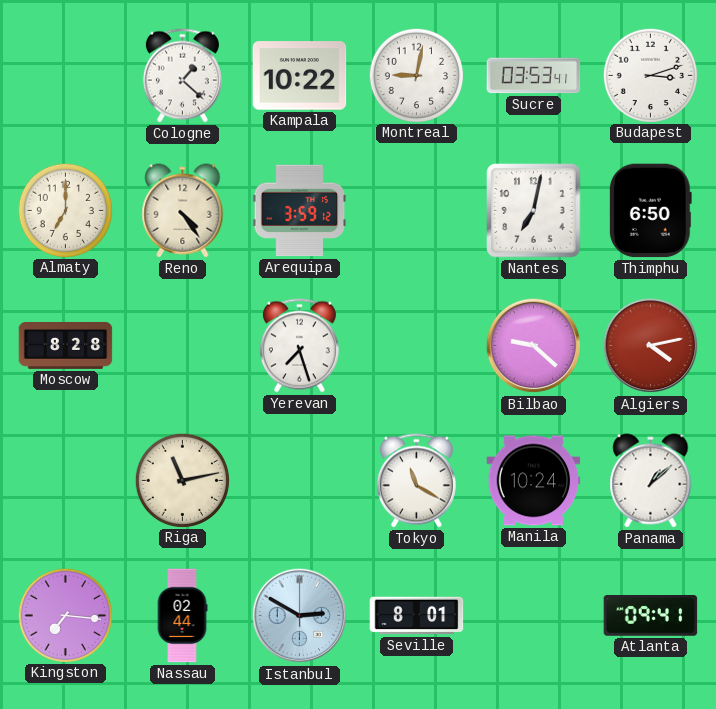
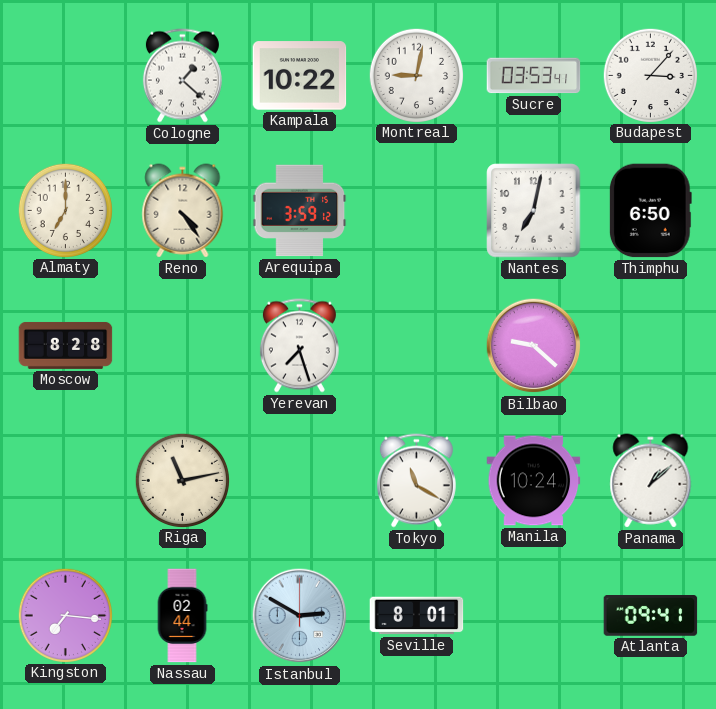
Budapest: 3:12 -> 3:07 (650, 75)
Algiers: 4:13 -> none (651, 346)
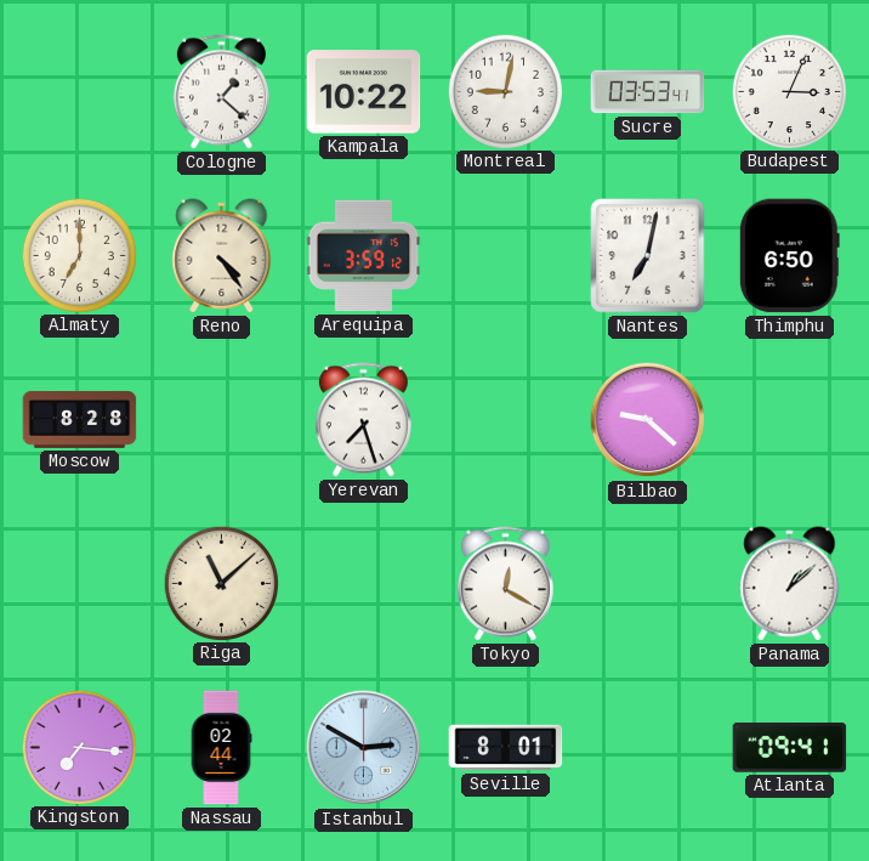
Budapest: 3:07 -> 3:04 (789, 91)
Riga: 11:13 -> 11:08 (221, 583)
Tokyo: 11:20 -> 12:20 (505, 584)
Manila: 10:24 -> none (534, 481)
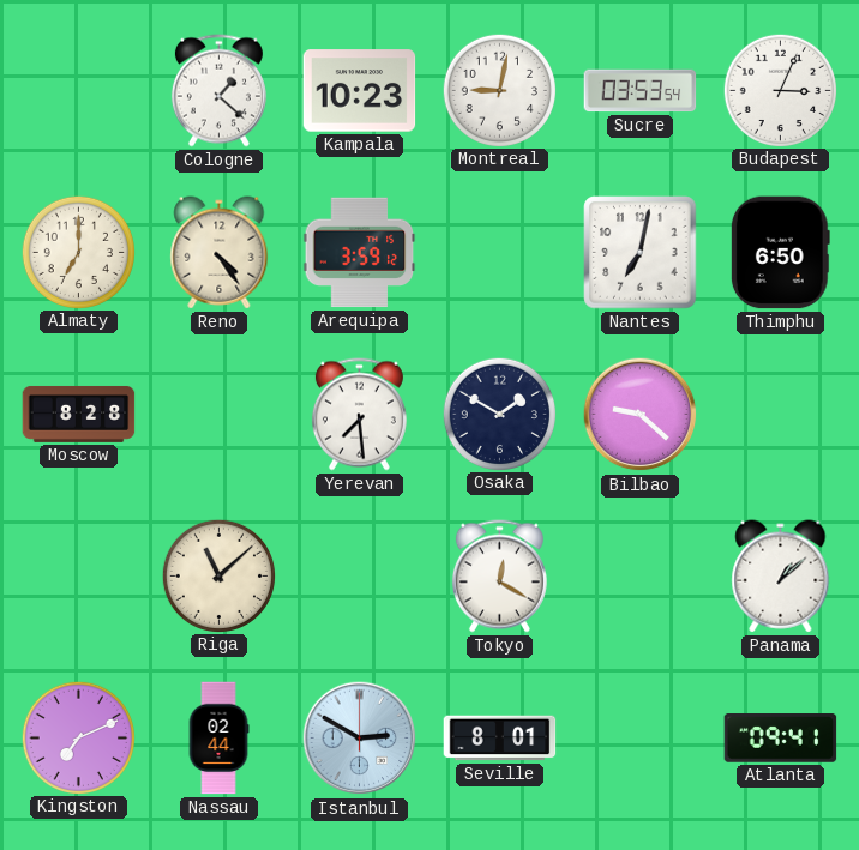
Kampala: 10:22 -> 10:23 (360, 91)
Sucre: 03:53:41 -> 03:53:54 (641, 91)
Yerevan: 7:27 -> 7:29 (359, 415)
Osaka: none -> 1:50 (499, 414)
Kingston: 7:16 -> 7:11 (78, 737)
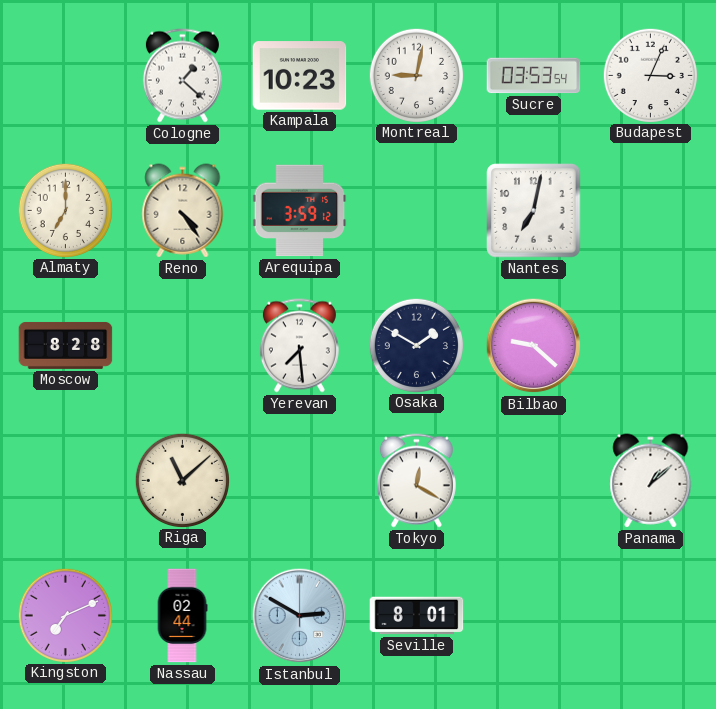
Thimphu: 6:50 -> none (780, 253)
Atlanta: 09:41 -> none (781, 739)
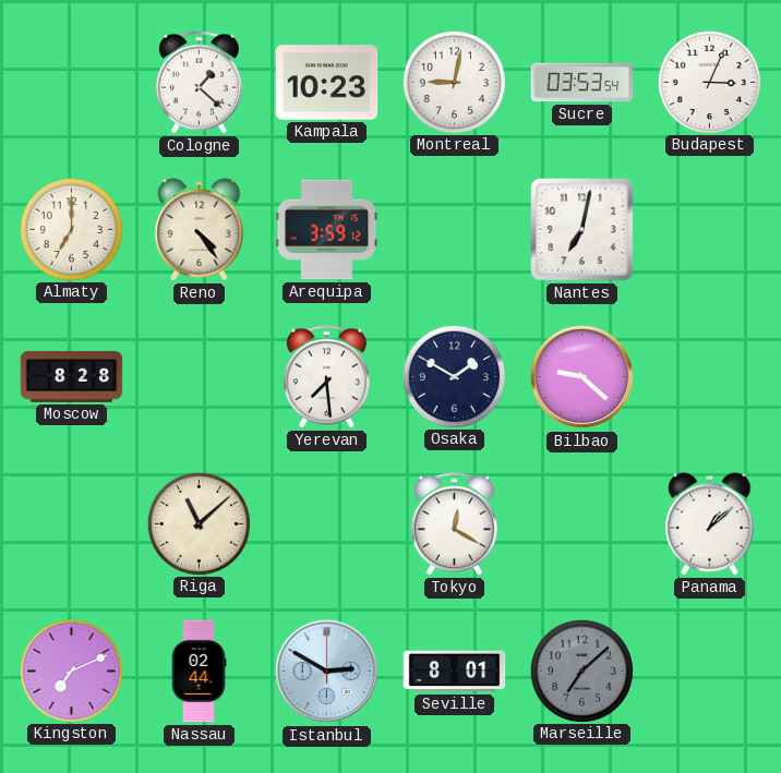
Marseille: none -> 7:08 (581, 671)
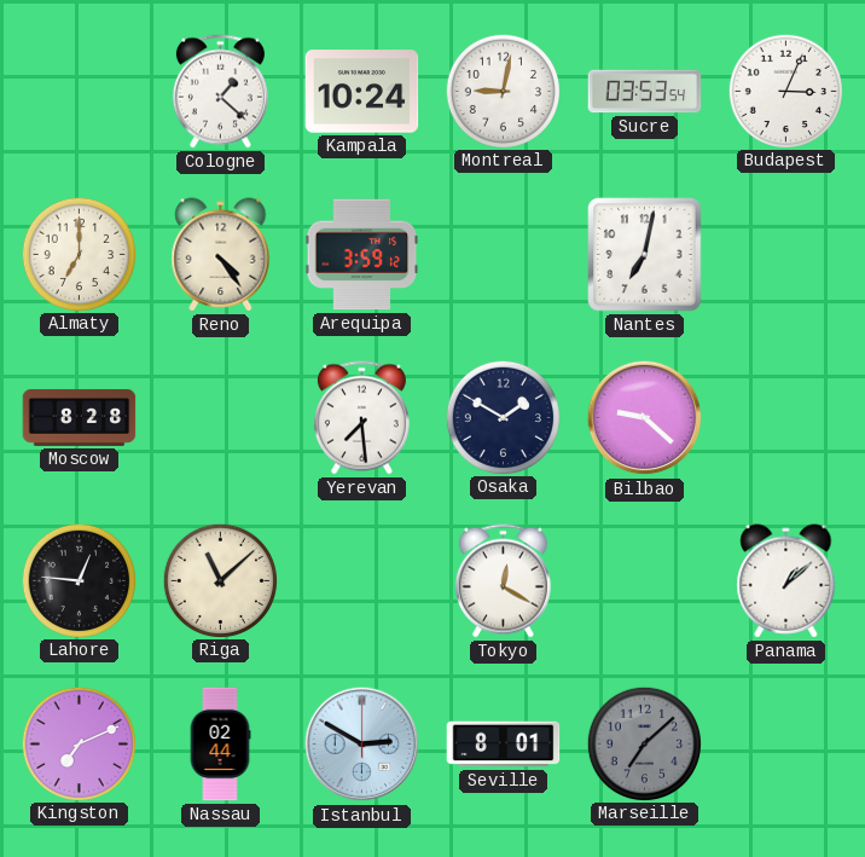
Kampala: 10:23 -> 10:24 (362, 92)
Lahore: none -> 12:46 (79, 580)
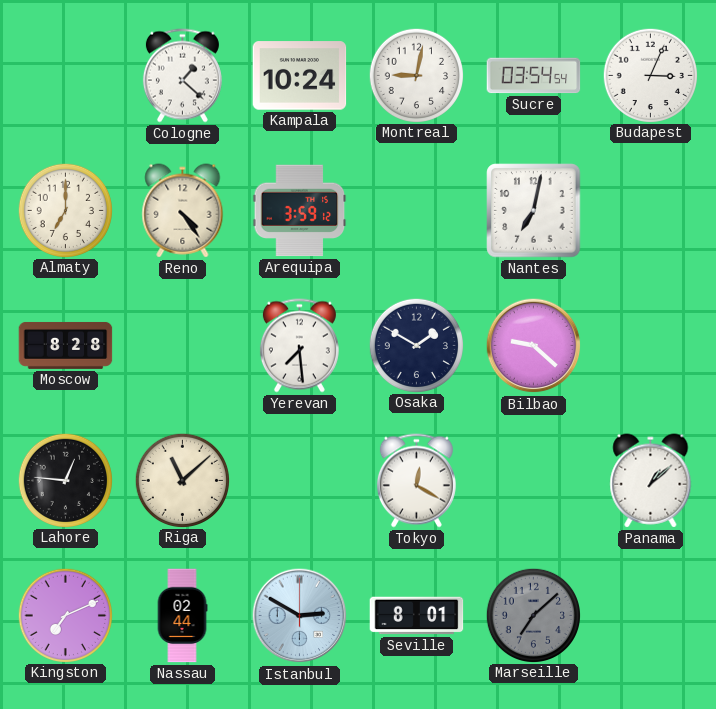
Sucre: 03:53 -> 03:54 (534, 76)
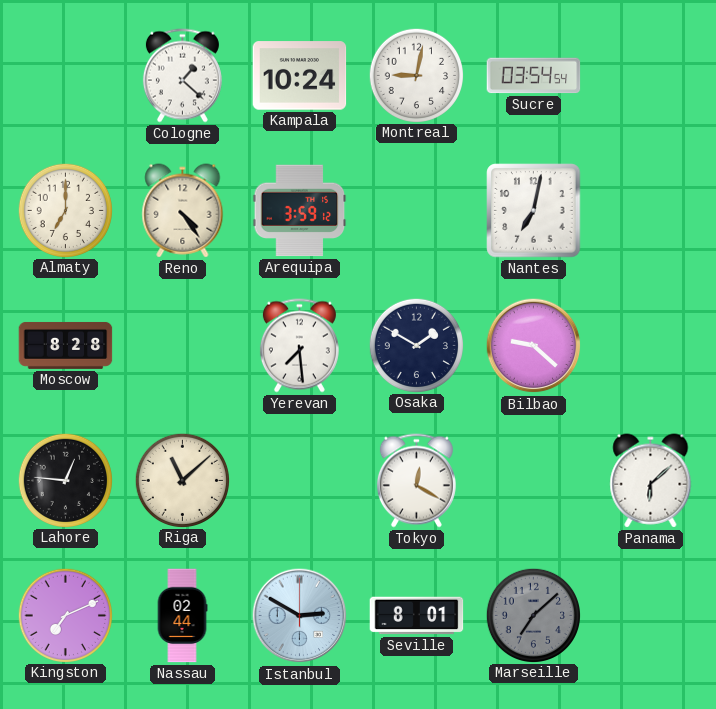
Budapest: 3:04 -> none (650, 75)
Panama: 1:08 -> 6:08 (651, 481)
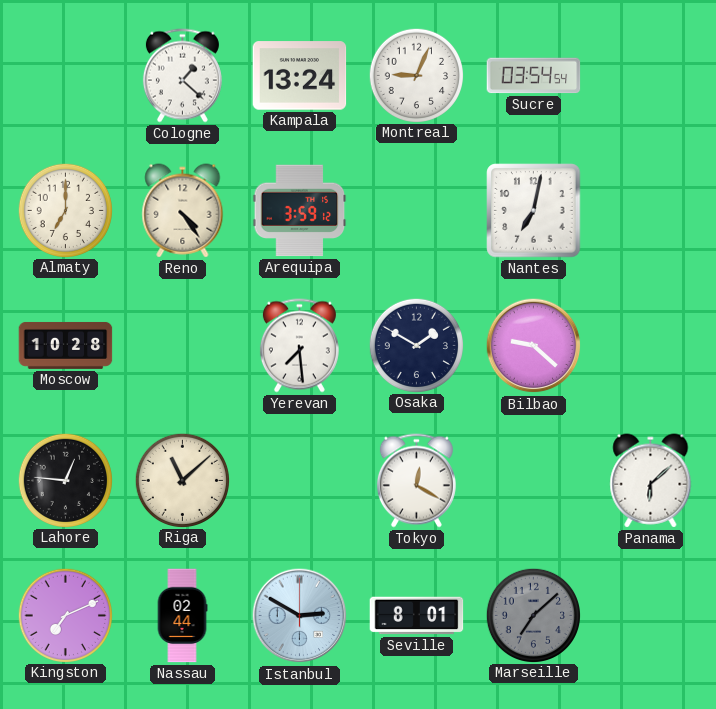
Kampala: 10:24 -> 13:24 (300, 76)
Montreal: 9:02 -> 9:04 (416, 75)
Moscow: 8:28 -> 10:28 (66, 345)
